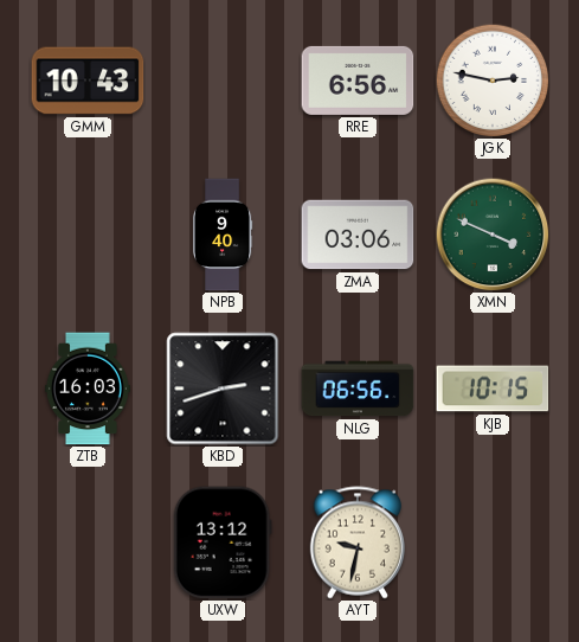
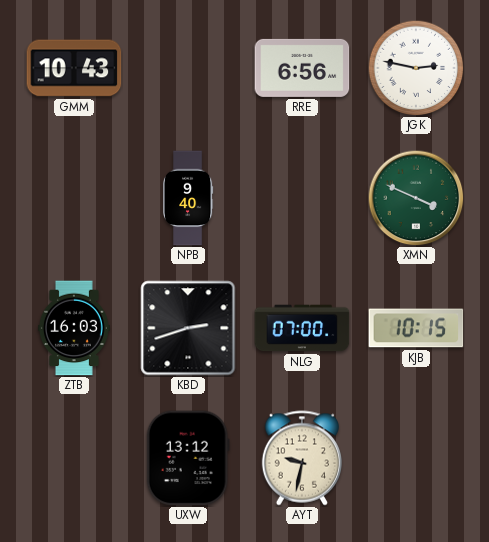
ZMA: 03:06 -> none (358, 235)
NLG: 06:56 -> 07:00 (302, 328)
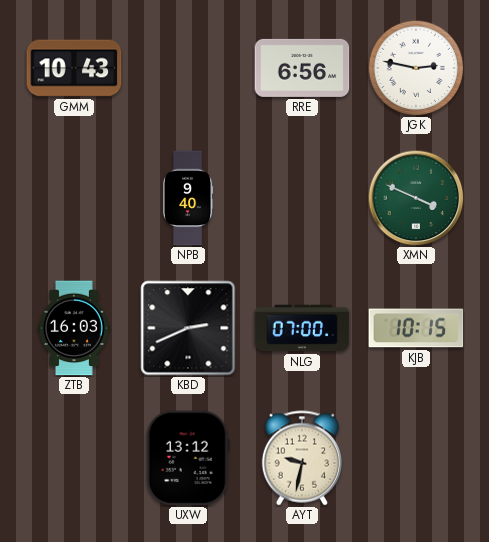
KBD: 2:42 -> 2:41 (188, 328)
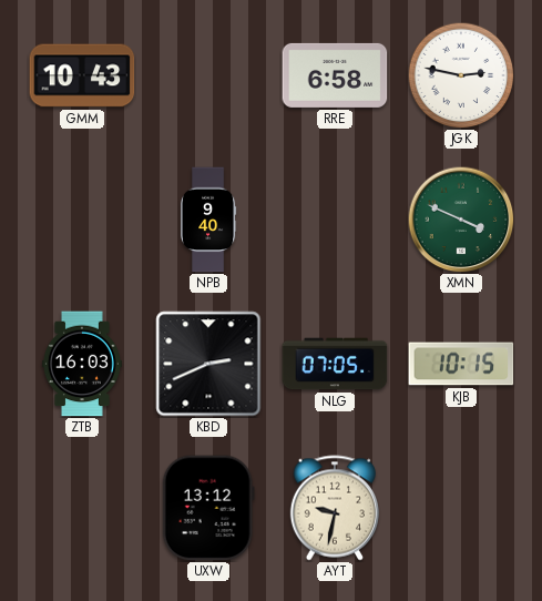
RRE: 6:56 -> 6:58 (335, 75)
NLG: 07:00 -> 07:05 (335, 364)
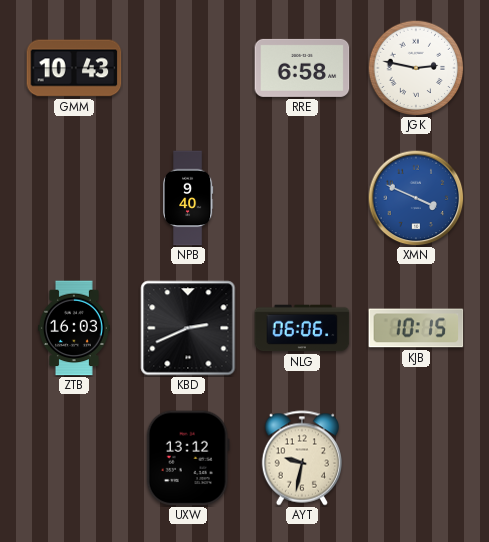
XMN dial: green -> blue (416, 198)
NLG: 07:05 -> 06:06 (302, 328)
